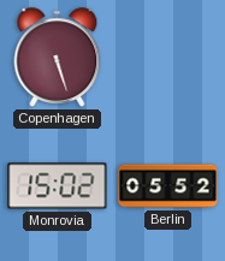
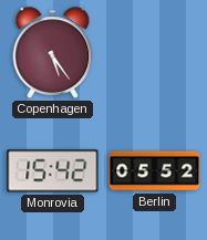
Copenhagen: 5:27 -> 5:24 (53, 53)
Monrovia: 15:02 -> 15:42 (53, 171)
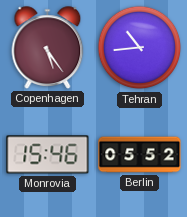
Tehran: none -> 10:44 (140, 48)
Monrovia: 15:42 -> 15:46 (48, 155)
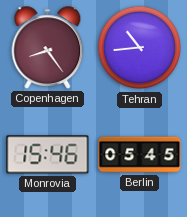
Copenhagen: 5:24 -> 8:24 (48, 48)
Berlin: 05:52 -> 05:45 (140, 155)
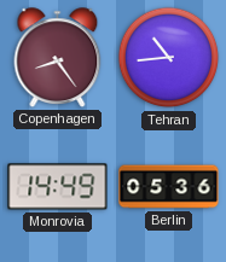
Monrovia: 15:46 -> 14:49 (58, 187)
Berlin: 05:45 -> 05:36 (169, 187)
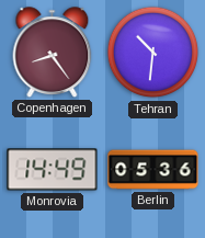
Tehran: 10:44 -> 10:31 (153, 53)
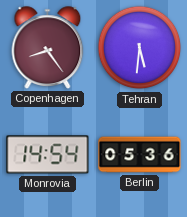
Tehran: 10:31 -> 5:31 (140, 48)
Monrovia: 14:49 -> 14:54 (48, 155)
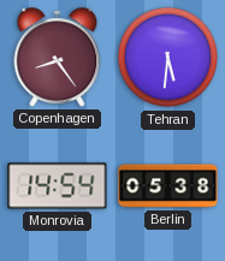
Berlin: 05:36 -> 05:38 (168, 186)
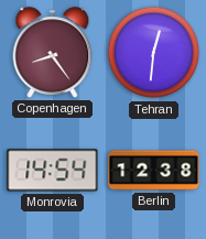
Tehran: 5:31 -> 12:31 (154, 53)
Berlin: 05:38 -> 12:38 (154, 171)
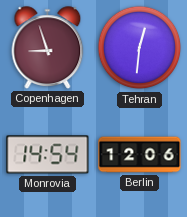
Copenhagen: 8:24 -> 8:57 (48, 48)
Berlin: 12:38 -> 12:06 (140, 155)
